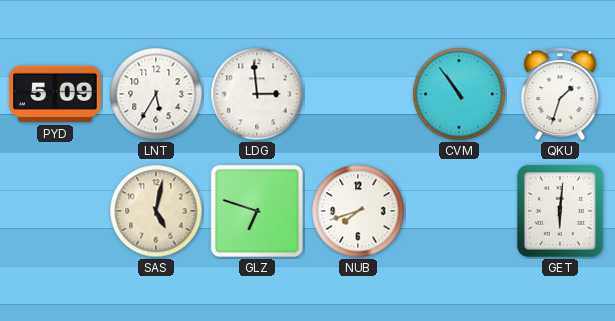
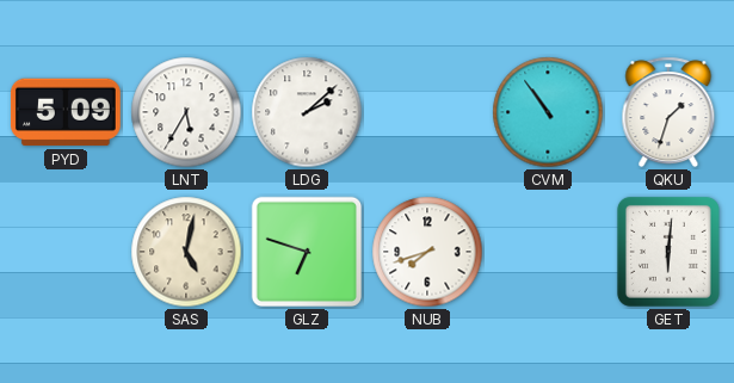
LDG: 2:59 -> 2:08 (307, 112)
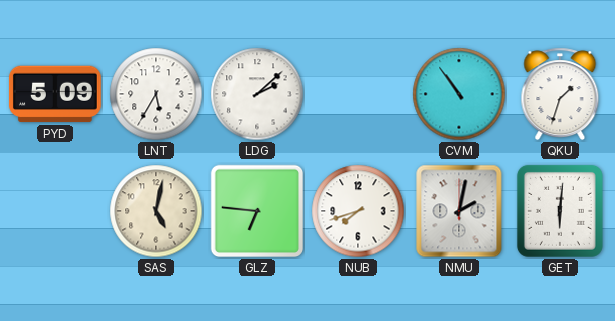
GLZ: 6:48 -> 6:46 (257, 211)
NMU: none -> 2:02 (459, 211)
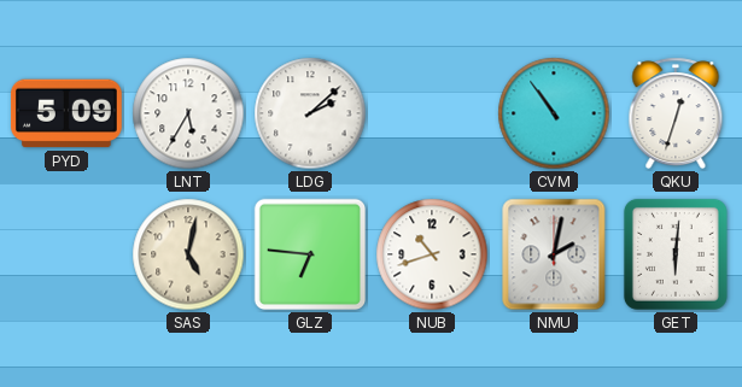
QKU: 1:33 -> 12:33 (676, 113)
NUB: 7:42 -> 10:42 (432, 254)
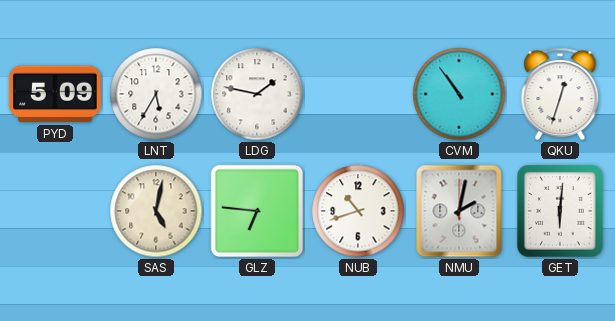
LDG: 2:08 -> 1:47 (257, 94)
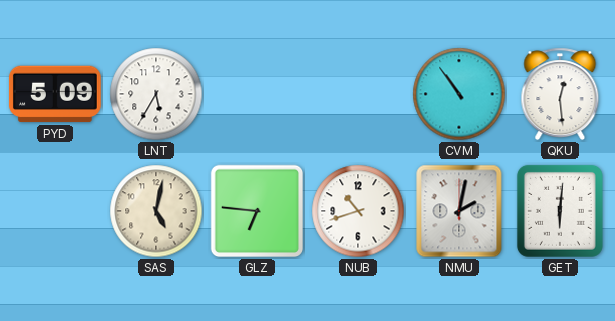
LDG: 1:47 -> none (257, 94)
QKU: 12:33 -> 12:29 (560, 94)
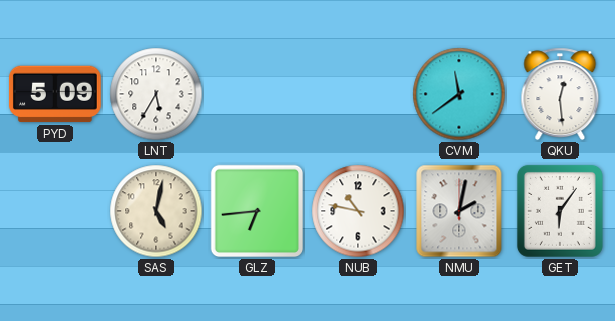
CVM: 10:54 -> 11:39 (459, 94)
GLZ: 6:46 -> 6:44 (257, 211)
NUB: 10:42 -> 10:47 (358, 211)
GET: 6:01 -> 6:06 (560, 211)
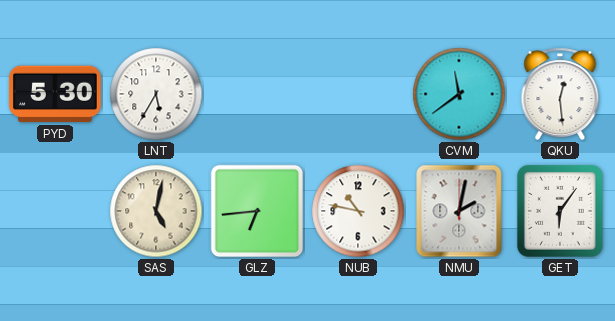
PYD: 5:09 -> 5:30 (55, 94)
